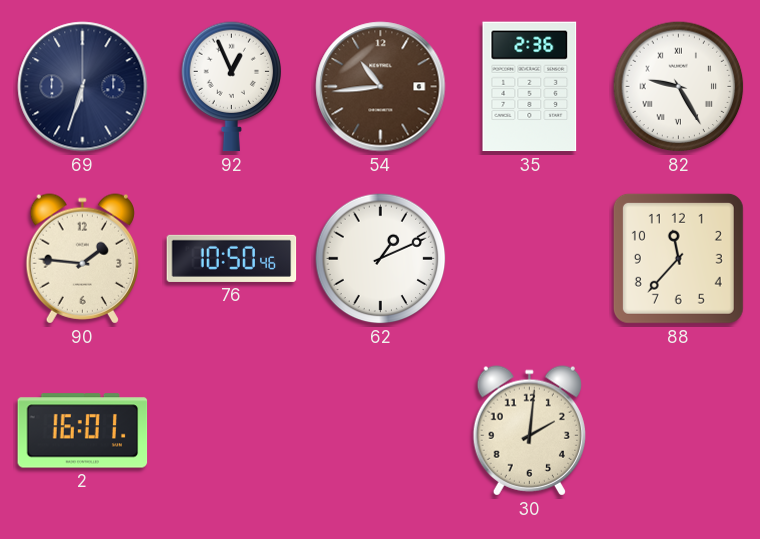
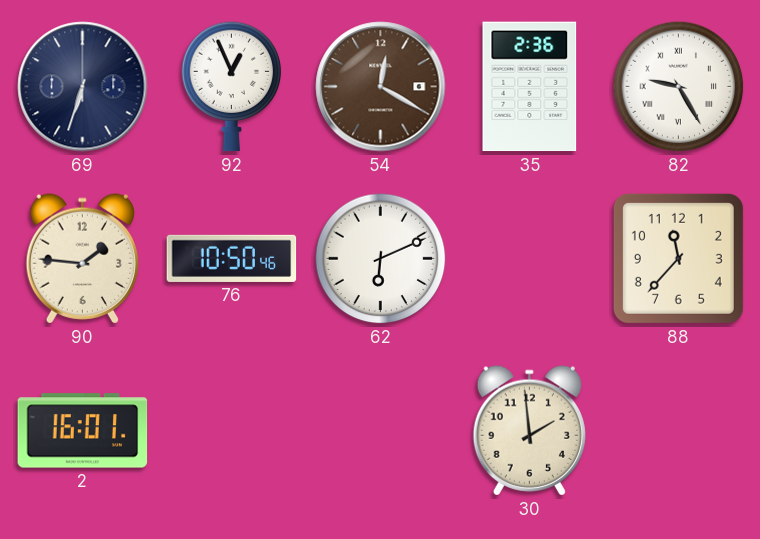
54: 10:44 -> 12:20 (381, 87)
62: 1:11 -> 6:11 (381, 259)
30: 2:01 -> 1:59 (529, 431)
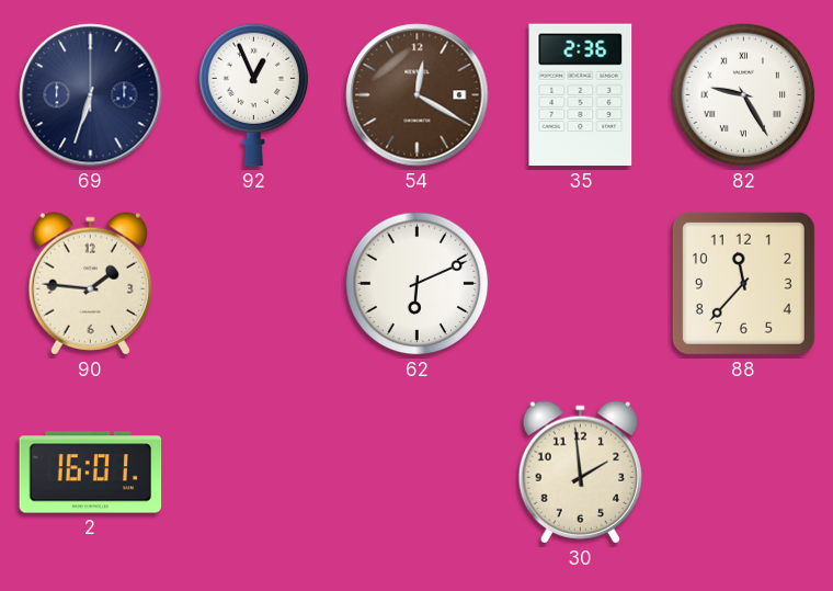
76: 10:50 -> none (232, 258)
